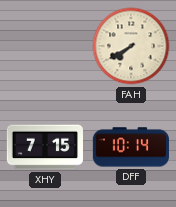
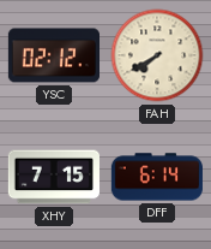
YSC: none -> 02:12 (53, 55)
DFF: 10:14 -> 6:14 (157, 177)
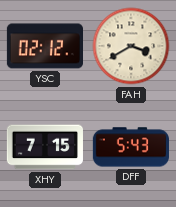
FAH: 7:40 -> 3:40 (131, 46)
DFF: 6:14 -> 5:43 (131, 147)
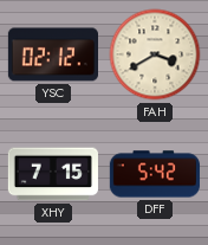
DFF: 5:43 -> 5:42 (155, 174)
